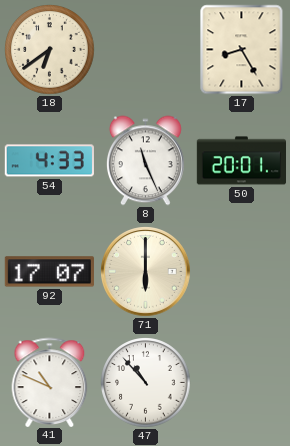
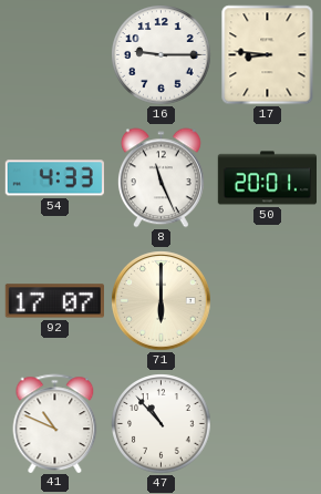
18: 6:39 -> none (50, 50)
16: none -> 9:15 (162, 55)
17: 8:25 -> 8:46 (268, 55)
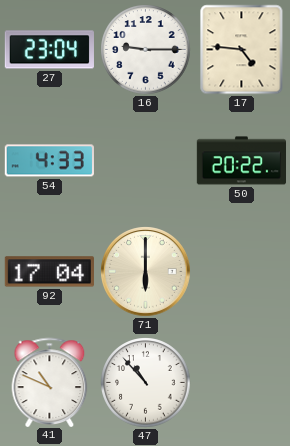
27: none -> 23:04 (49, 50)
17: 8:46 -> 4:46 (242, 50)
8: 11:26 -> none (161, 178)
50: 20:01 -> 20:22 (241, 161)
92: 17:07 -> 17:04 (49, 272)
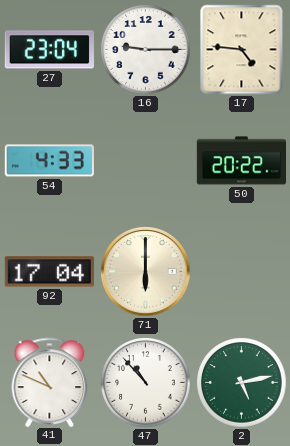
2: none -> 5:13 (242, 383)
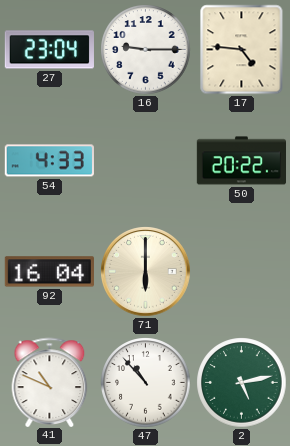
92: 17:04 -> 16:04 (49, 272)
